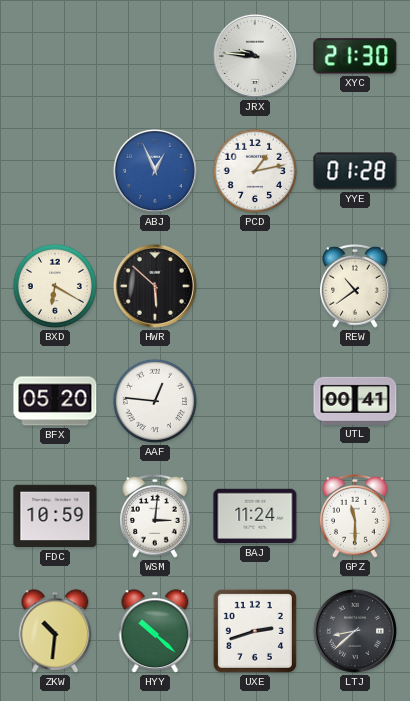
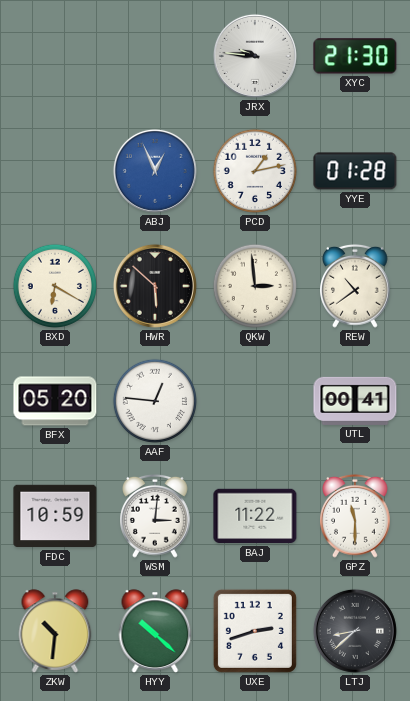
QKW: none -> 2:59 (255, 286)
BAJ: 11:24 -> 11:22 (255, 516)
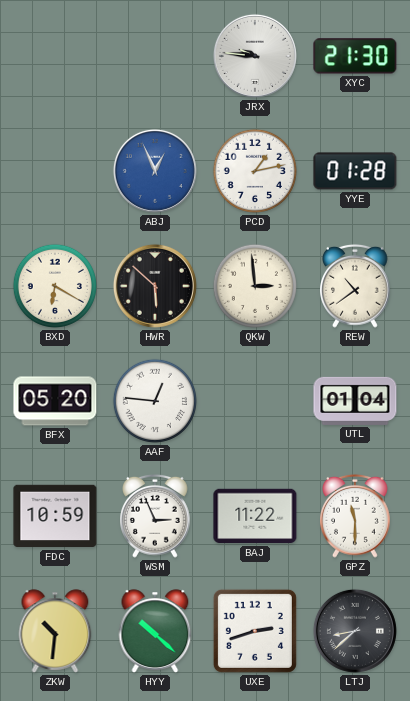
UTL: 00:41 -> 01:04 (355, 401)
WSM: 3:01 -> 2:56 (156, 516)
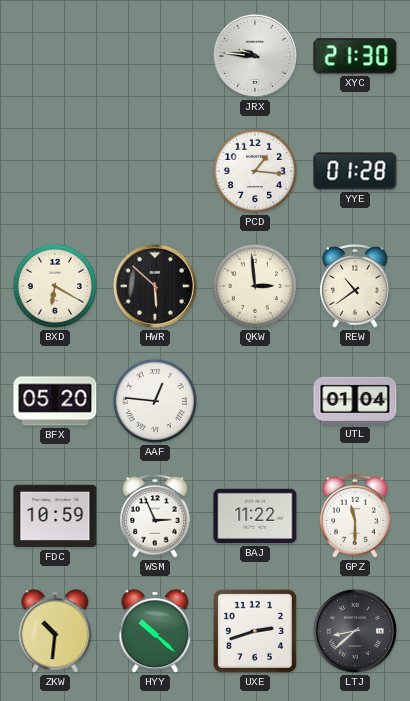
ABJ: 12:56 -> none (155, 171)
PCD: 1:13 -> 1:16 (255, 171)
